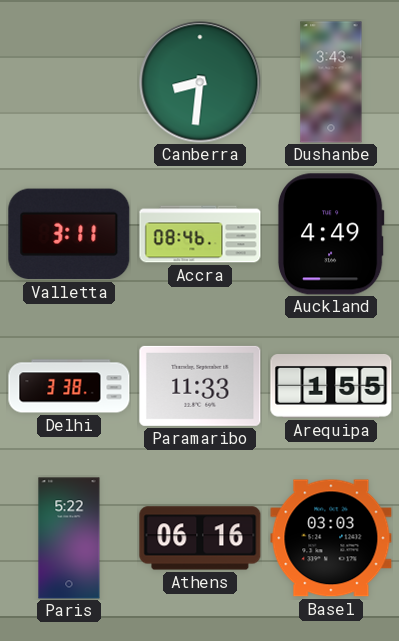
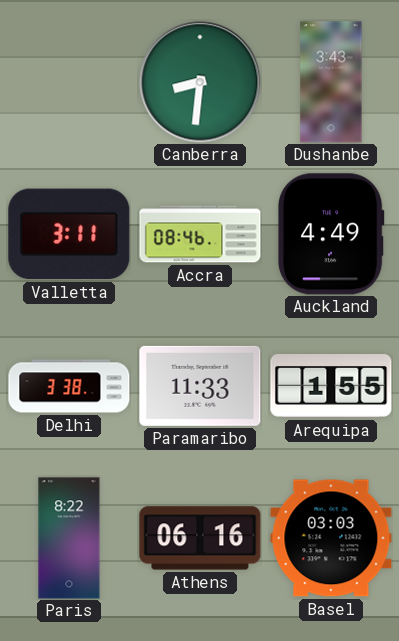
Paris: 5:22 -> 8:22 (69, 538)
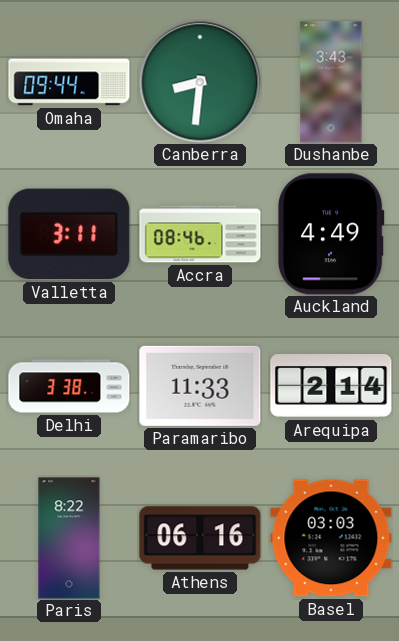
Omaha: none -> 09:44 (69, 82)
Arequipa: 1:55 -> 2:14 (331, 387)
